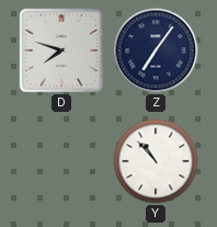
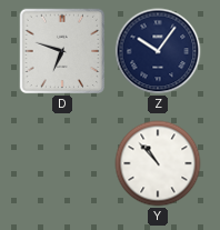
D: 7:48 -> 6:48 (62, 51)
Z: 7:06 -> 10:06 (158, 51)
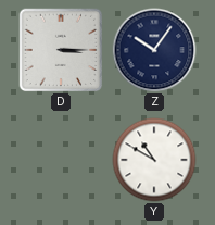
D: 6:48 -> 3:15 (61, 50)
Y: 10:53 -> 10:50 (154, 160)
